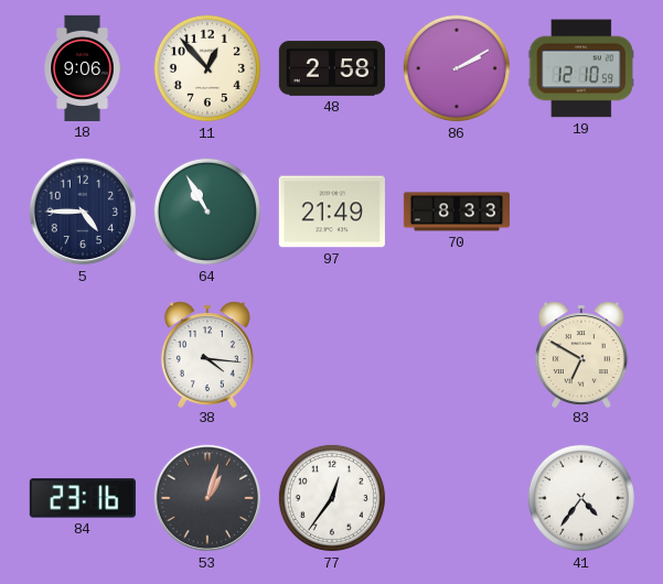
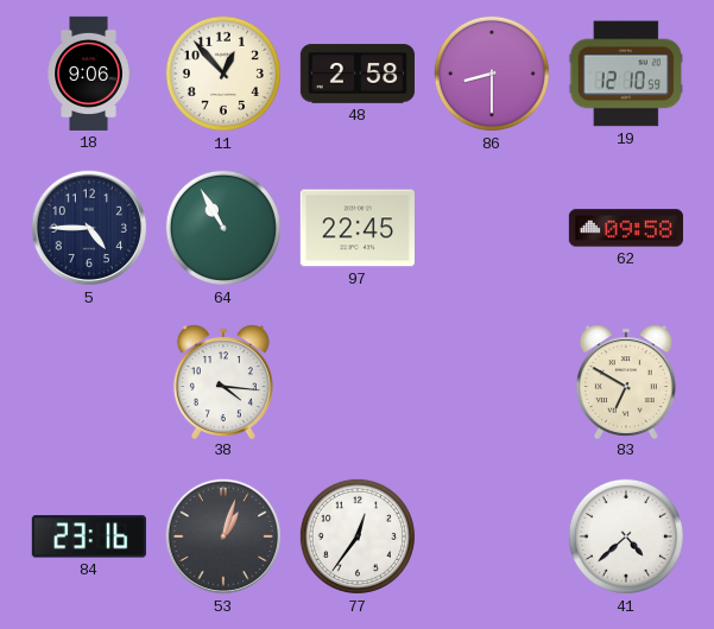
86: 2:10 -> 8:30 (492, 74)
97: 21:49 -> 22:45 (358, 228)
70: 8:33 -> none (457, 212)
62: none -> 09:58 (626, 228)
41: 4:36 -> 4:38 (626, 536)
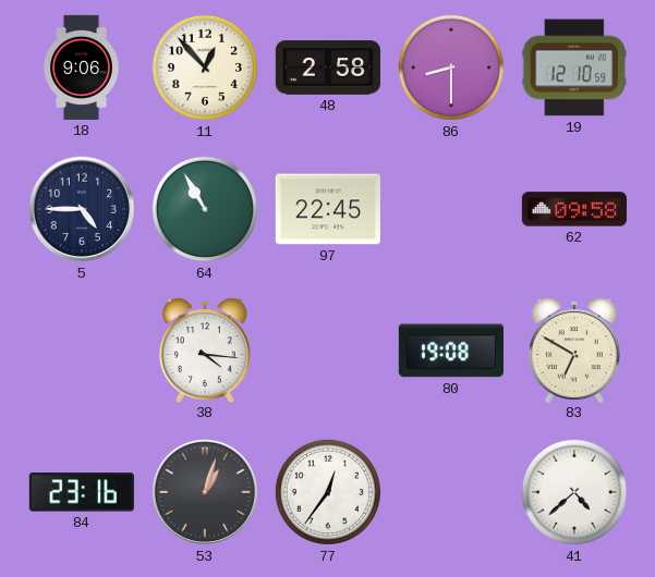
80: none -> 19:08 (451, 351)
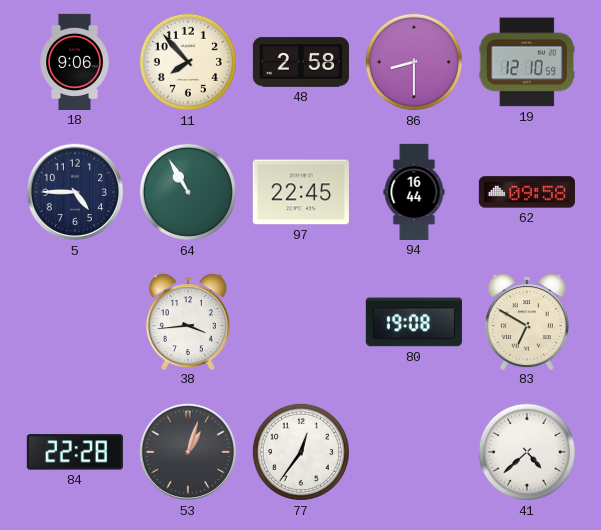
11: 12:53 -> 7:53 (188, 62)
94: none -> 16:44 (414, 192)
38: 4:16 -> 3:44 (188, 321)
84: 23:16 -> 22:28 (75, 452)
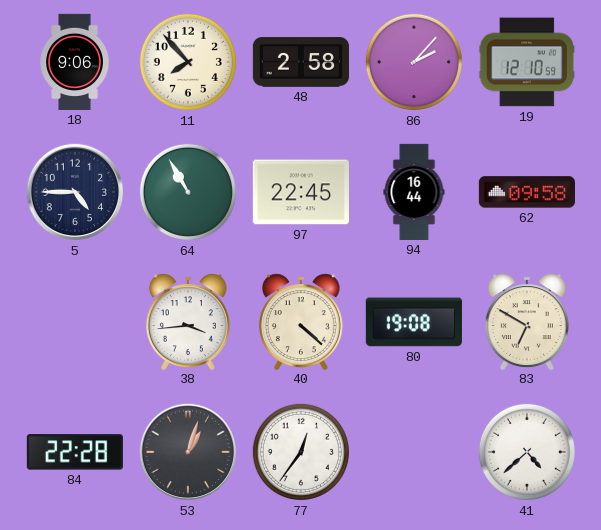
86: 8:30 -> 2:07 (414, 62)
40: none -> 4:22 (301, 321)
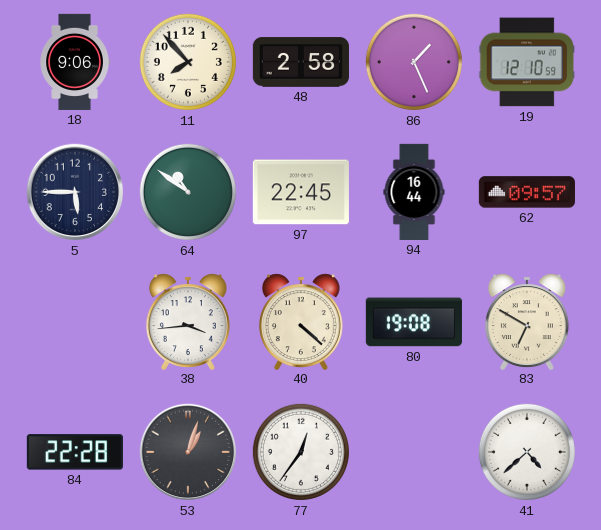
86: 2:07 -> 1:26 (414, 62)
5: 4:45 -> 5:45 (75, 192)
64: 10:55 -> 10:51 (188, 192)
62: 09:58 -> 09:57 (527, 192)
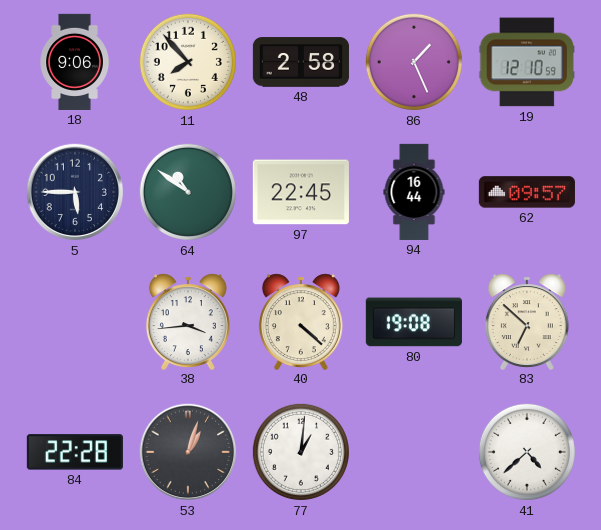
83: 6:50 -> 6:52 (527, 321)
77: 12:36 -> 1:01 (301, 452)
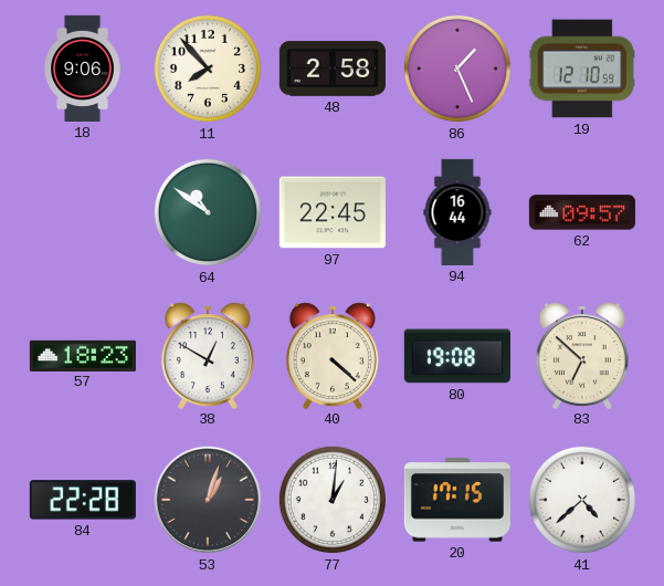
5: 5:45 -> none (75, 192)
57: none -> 18:23 (83, 355)
38: 3:44 -> 12:50 (208, 355)
20: none -> 17:15 (457, 500)
